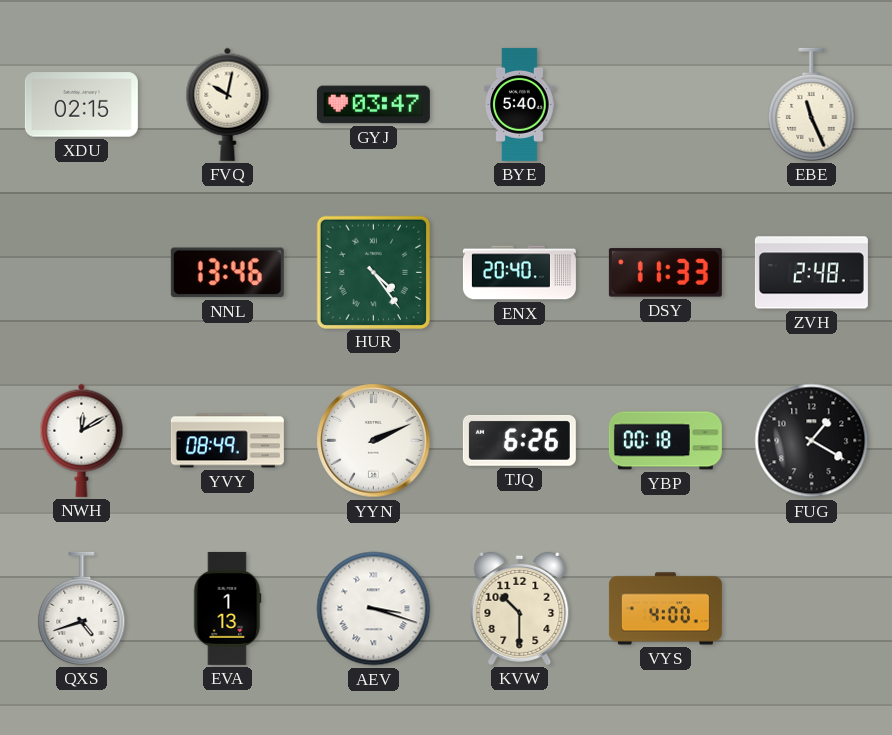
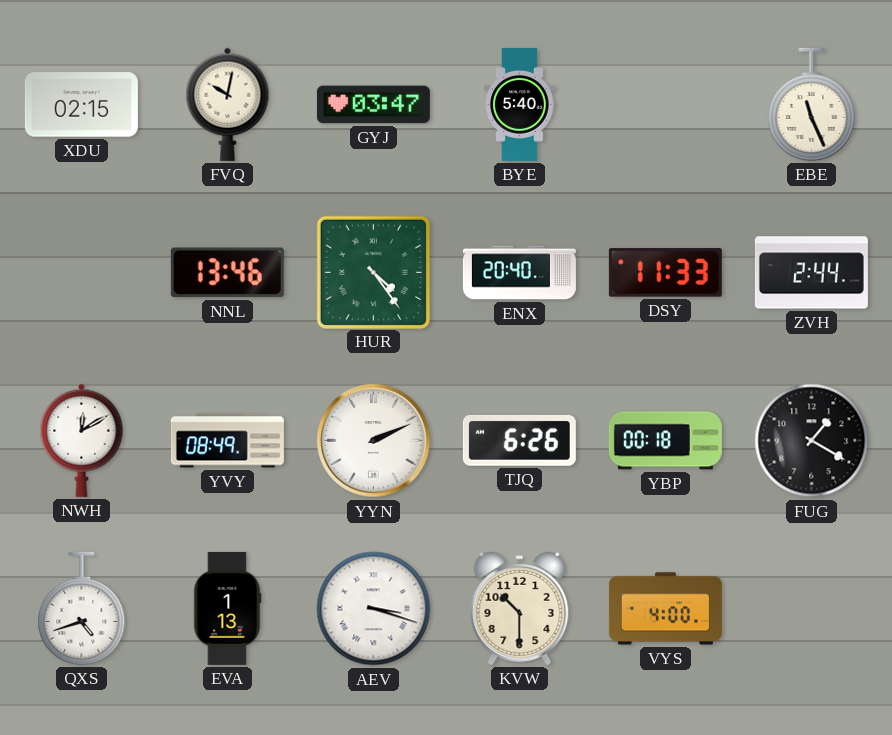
ZVH: 2:48 -> 2:44 (811, 273)
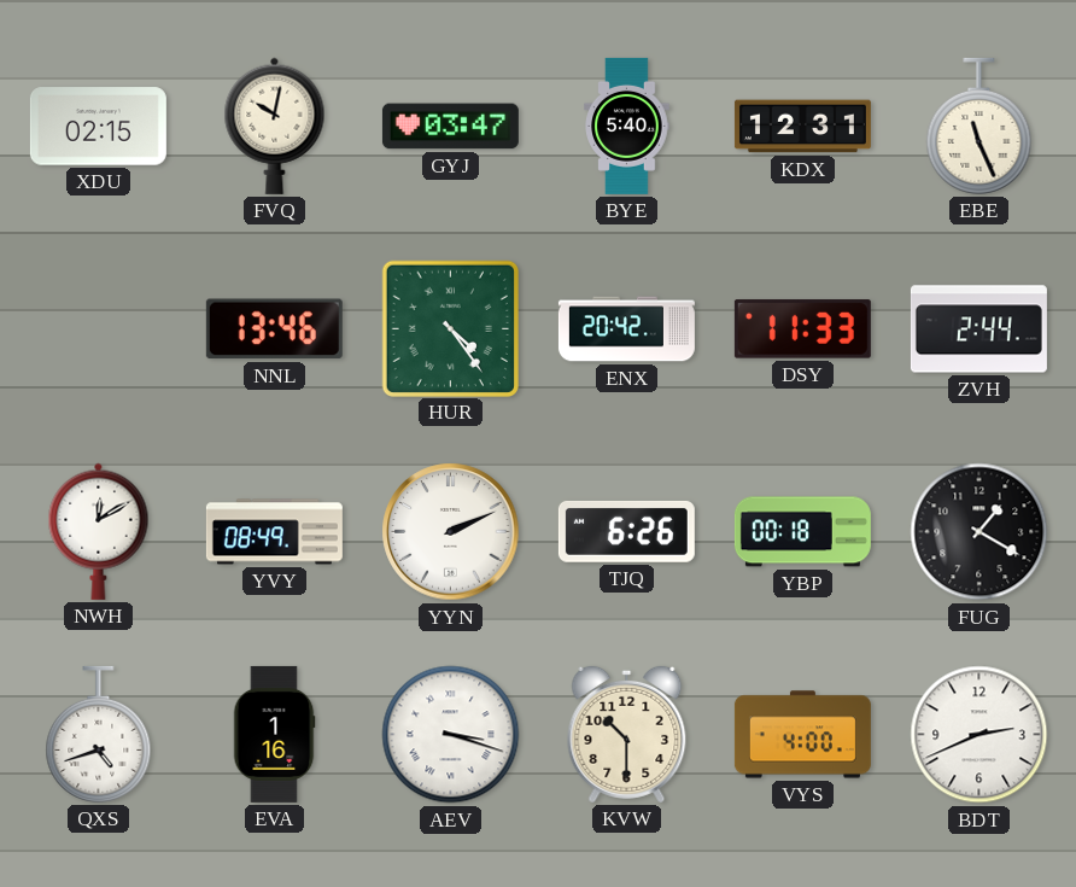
KDX: none -> 12:31 (802, 127)
ENX: 20:40 -> 20:42 (626, 329)
EVA: 1:13 -> 1:16 (274, 734)
BDT: none -> 2:41 (979, 735)
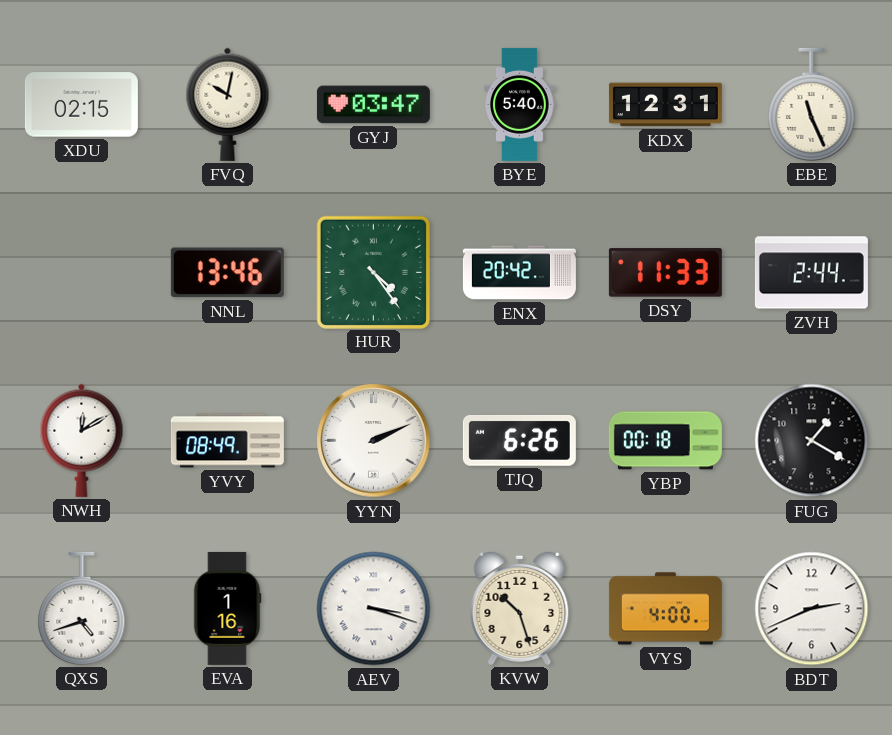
KVW: 10:30 -> 10:27 (520, 608)
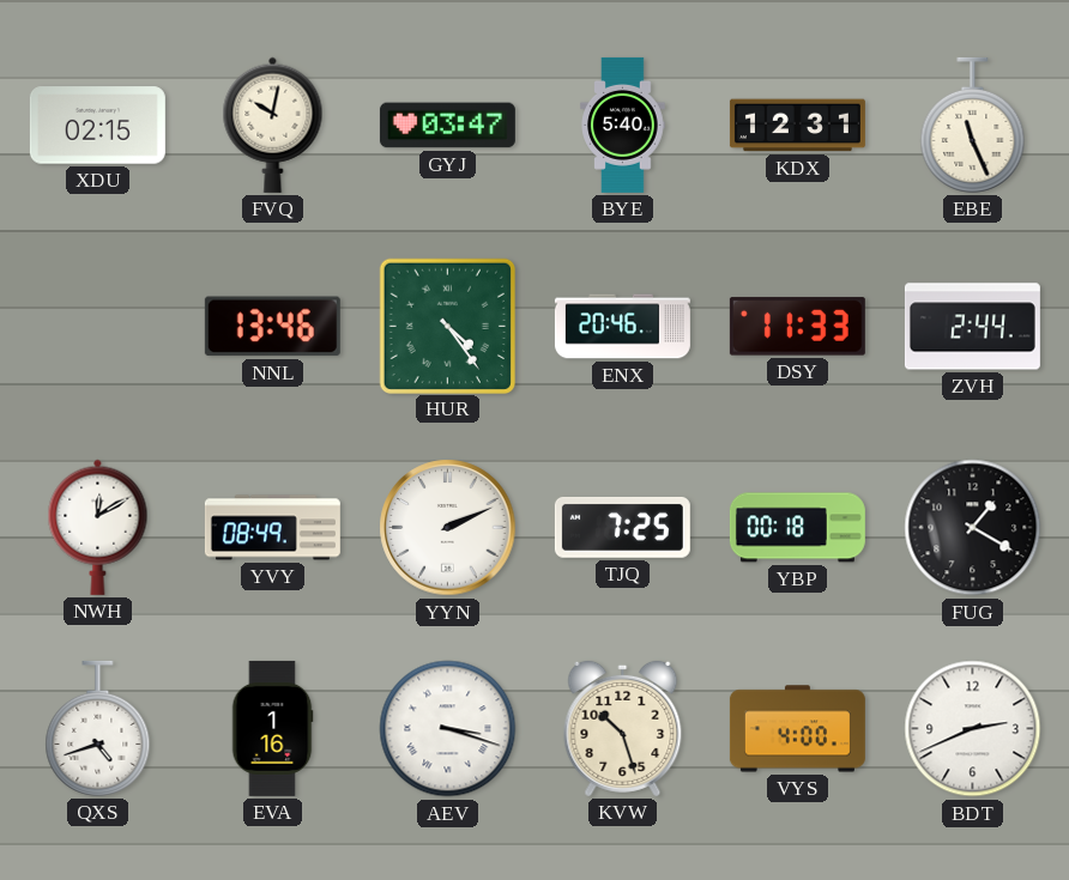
ENX: 20:42 -> 20:46 (622, 327)
TJQ: 6:26 -> 7:25 (622, 527)
